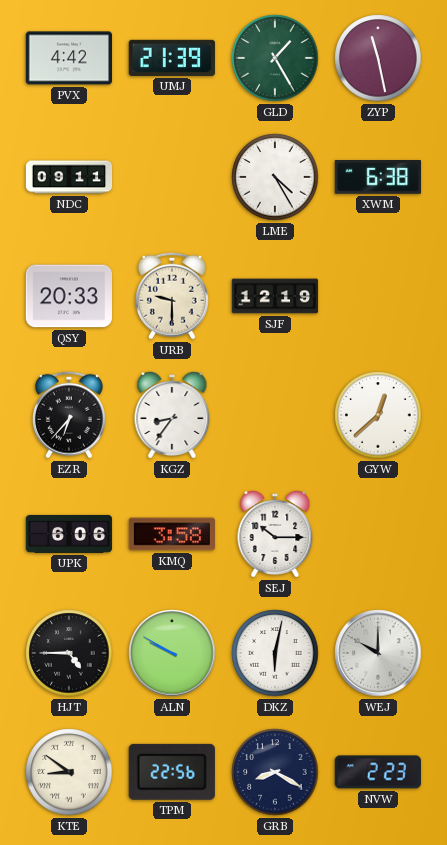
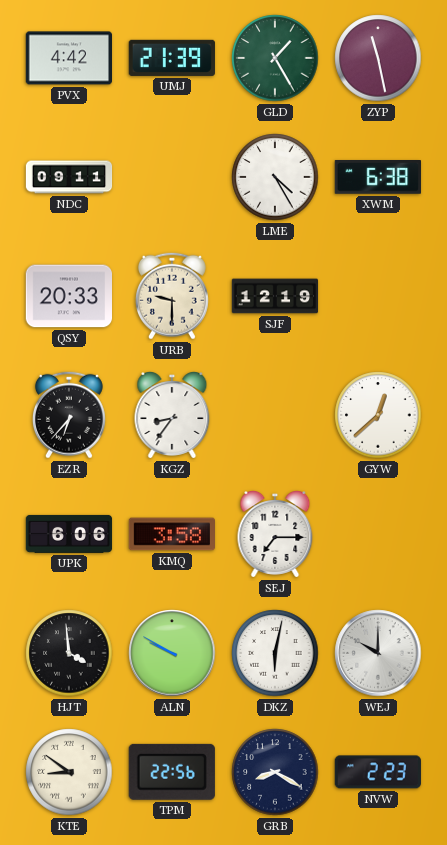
SEJ: 10:15 -> 7:15 (275, 535)
HJT: 4:45 -> 3:59 (69, 653)
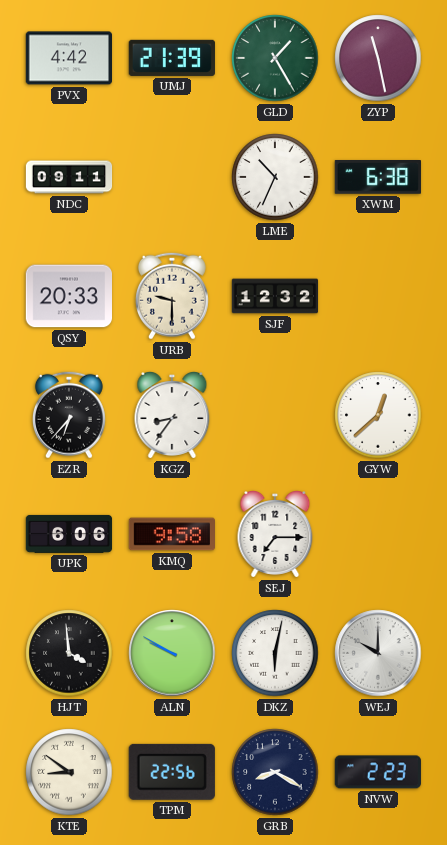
LME: 4:25 -> 10:34 (275, 177)
SJF: 12:19 -> 12:32 (275, 296)
KMQ: 3:58 -> 9:58 (171, 534)
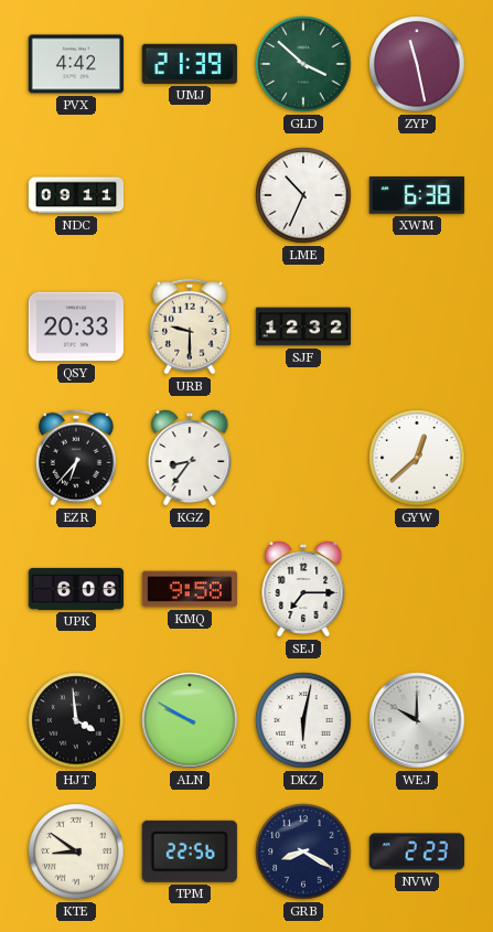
GLD: 1:25 -> 3:52 (303, 64)
